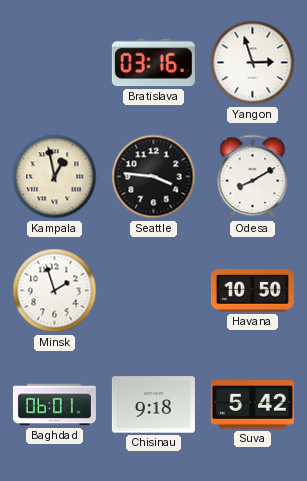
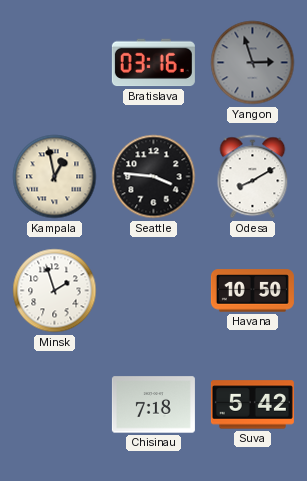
Yangon dial: white -> grey (253, 63)
Baghdad: 06:01 -> none (54, 405)
Chisinau: 9:18 -> 7:18 (153, 405)
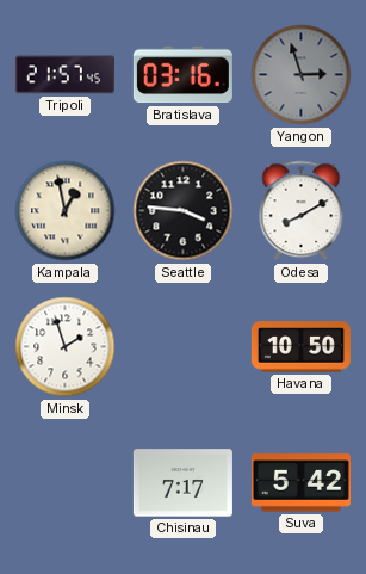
Tripoli: none -> 21:57 (64, 75)
Chisinau: 7:18 -> 7:17 (182, 483)
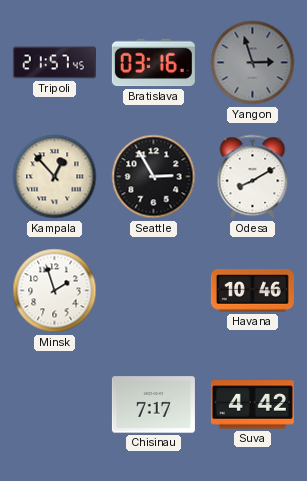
Kampala: 12:58 -> 12:53 (55, 177)
Seattle: 3:46 -> 2:55 (154, 177)
Havana: 10:50 -> 10:46 (252, 291)
Suva: 5:42 -> 4:42 (252, 405)
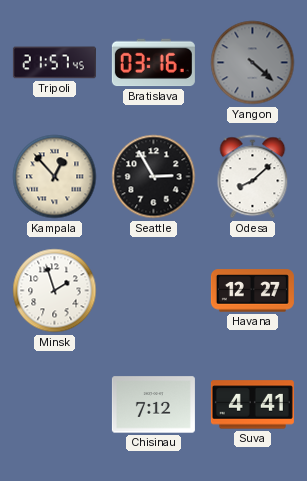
Yangon: 2:57 -> 4:22 (253, 63)
Odesa: 8:10 -> 8:08 (253, 177)
Havana: 10:46 -> 12:27 (252, 291)
Chisinau: 7:17 -> 7:12 (153, 405)
Suva: 4:42 -> 4:41 (252, 405)
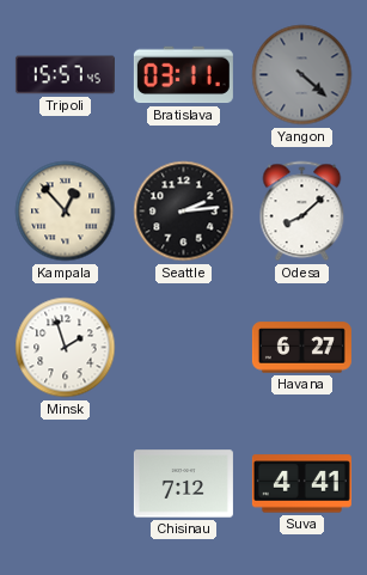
Tripoli: 21:57 -> 15:57 (65, 75)
Bratislava: 03:16 -> 03:11 (183, 75)
Seattle: 2:55 -> 2:14 (184, 212)
Havana: 12:27 -> 6:27 (301, 348)
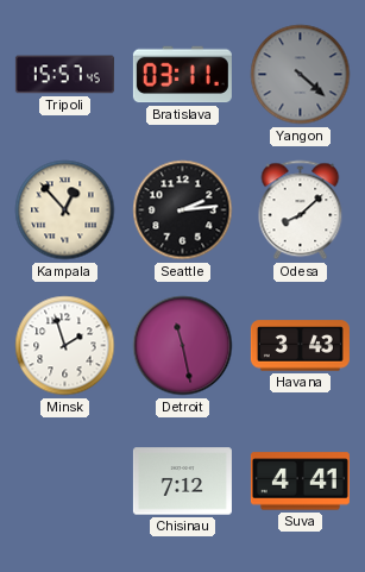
Detroit: none -> 11:28 (183, 346)
Havana: 6:27 -> 3:43 (300, 346)
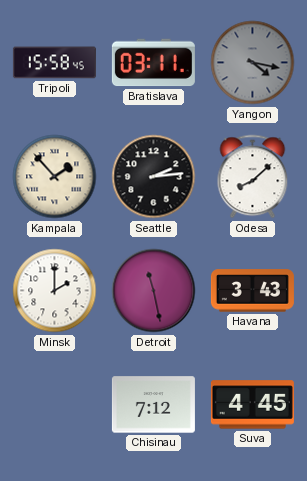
Tripoli: 15:57 -> 15:58 (54, 63)
Yangon: 4:22 -> 4:17 (253, 63)
Kampala: 12:53 -> 1:53 (55, 177)
Minsk: 1:57 -> 2:00 (55, 291)
Suva: 4:41 -> 4:45 (252, 405)
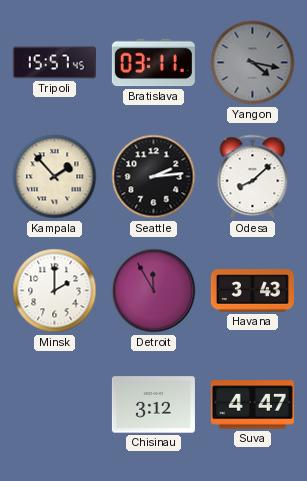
Tripoli: 15:58 -> 15:57 (54, 63)
Detroit: 11:28 -> 11:55 (154, 291)
Chisinau: 7:12 -> 3:12 (153, 405)
Suva: 4:45 -> 4:47 (252, 405)
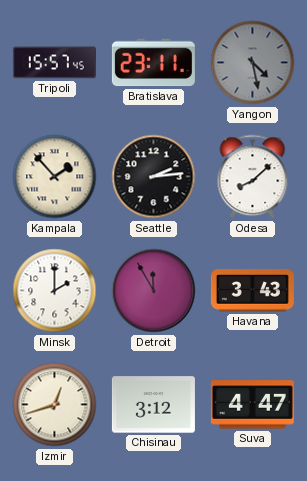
Bratislava: 03:11 -> 23:11 (153, 63)
Yangon: 4:17 -> 4:28 (253, 63)
Izmir: none -> 12:42 (55, 405)
